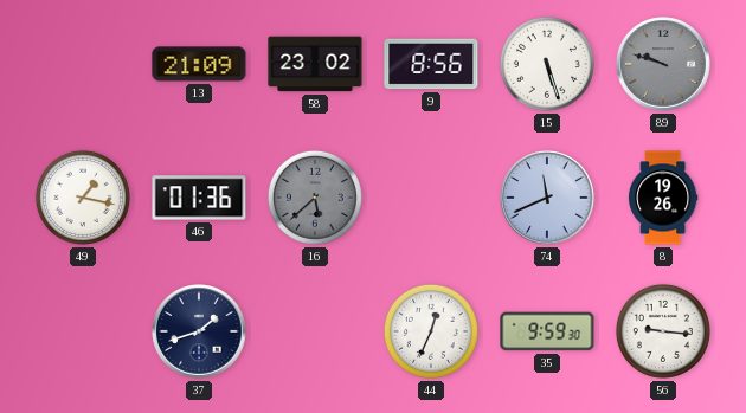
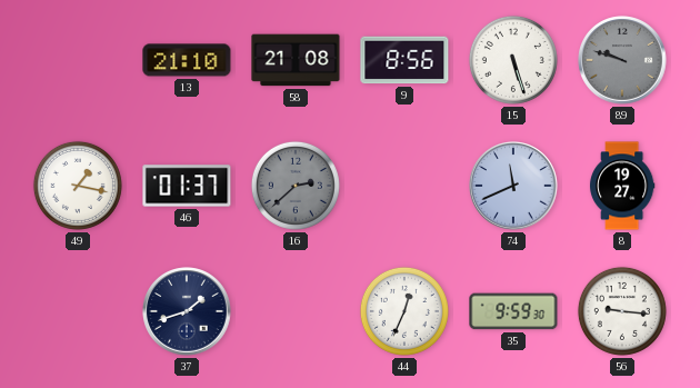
13: 21:09 -> 21:10 (187, 60)
58: 23:02 -> 21:08 (296, 60)
46: 01:36 -> 01:37 (187, 186)
16: 5:38 -> 2:38 (296, 186)
8: 19:26 -> 19:27 (622, 186)
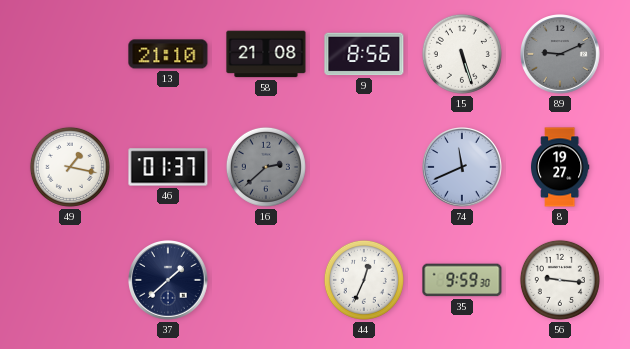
89: 9:48 -> 9:11 (560, 54)
37: 1:42 -> 1:38 (168, 280)
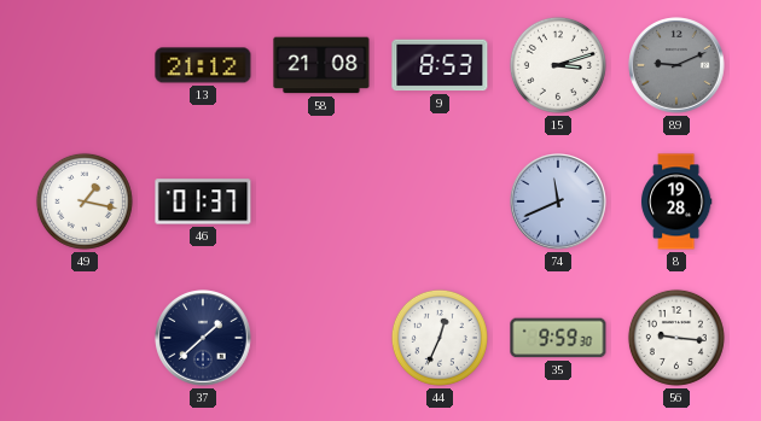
13: 21:10 -> 21:12 (203, 65)
9: 8:56 -> 8:53 (440, 65)
15: 5:27 -> 3:12 (558, 65)
16: 2:38 -> none (266, 167)
8: 19:27 -> 19:28 (676, 201)
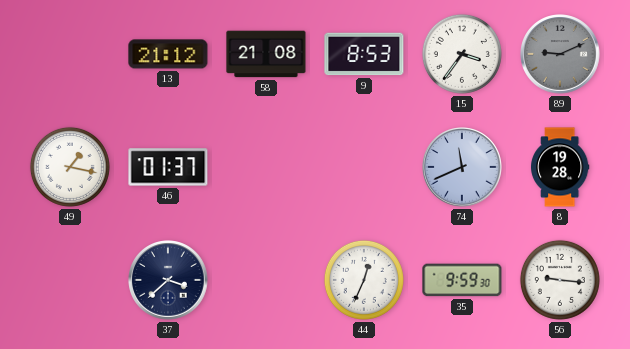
15: 3:12 -> 3:36 (462, 54)
37: 1:38 -> 3:38 (168, 280)
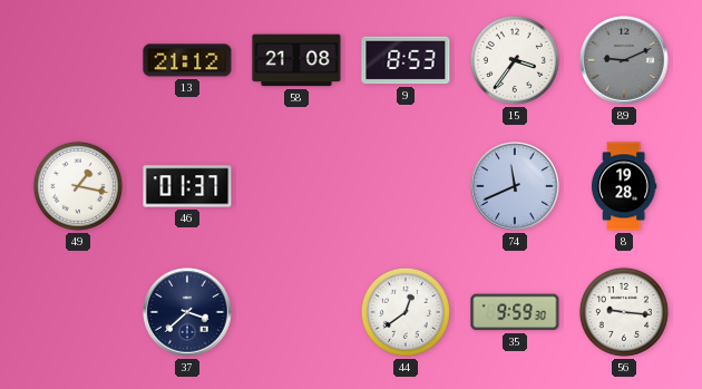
44: 12:34 -> 12:39 (406, 312)
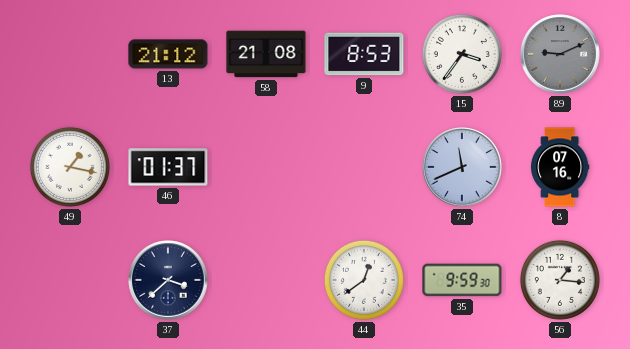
8: 19:28 -> 07:16 (560, 167)
56: 9:16 -> 1:16 (560, 280)
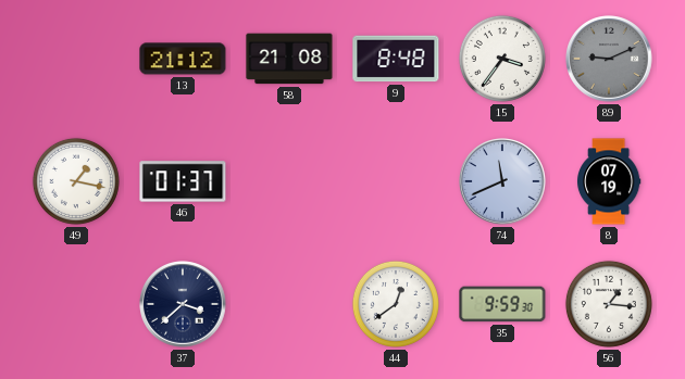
9: 8:53 -> 8:48 (396, 59)
8: 07:16 -> 07:19 (609, 181)
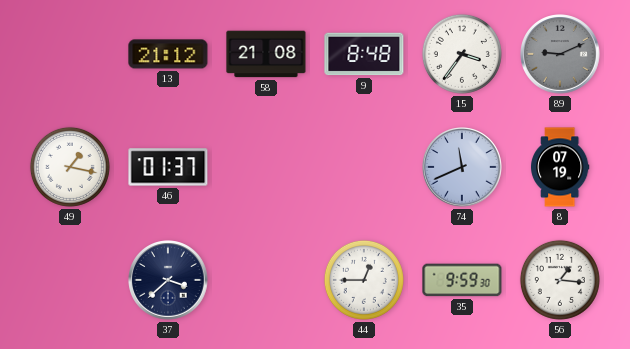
44: 12:39 -> 12:45 (364, 280)
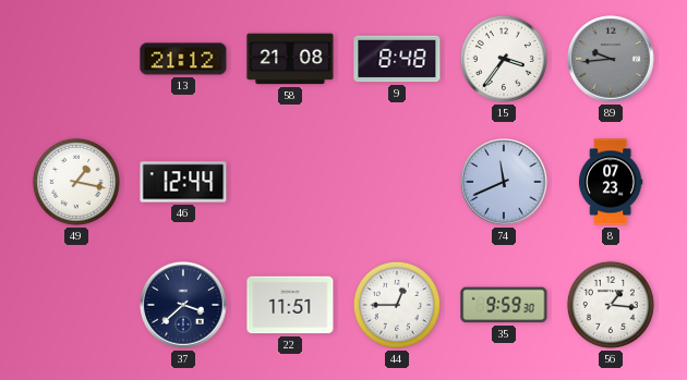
89: 9:11 -> 9:44 (611, 59)
46: 01:37 -> 12:44 (183, 182)
8: 07:19 -> 07:23 (611, 182)
22: none -> 11:51 (290, 305)
